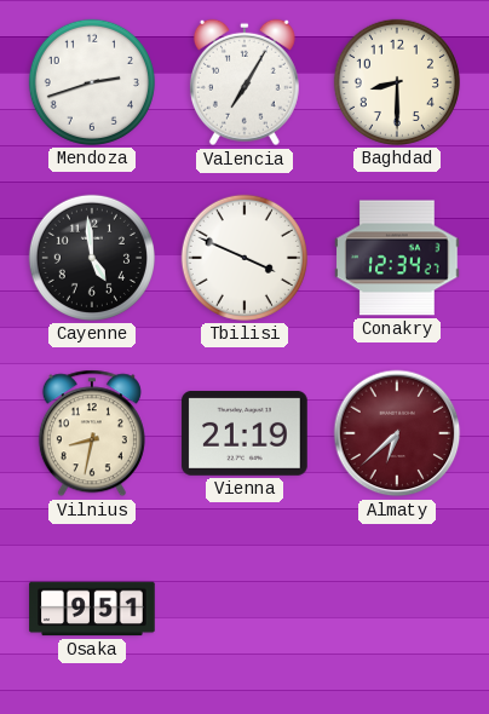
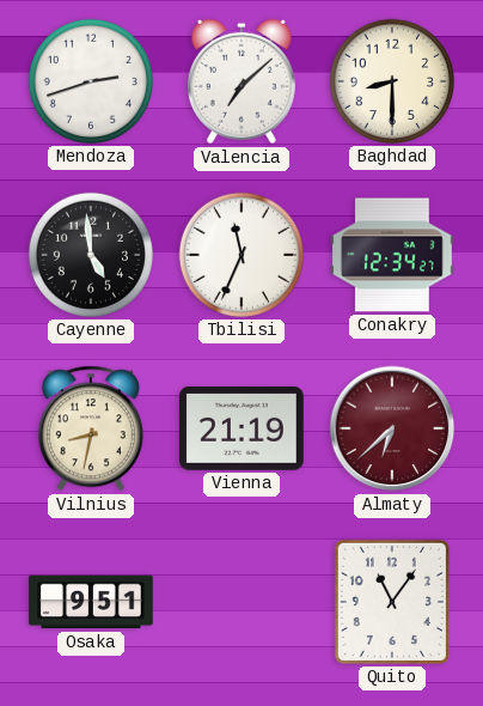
Valencia: 7:05 -> 7:08 (241, 81)
Tbilisi: 3:49 -> 11:34 (241, 255)
Quito: none -> 11:06 (392, 602)
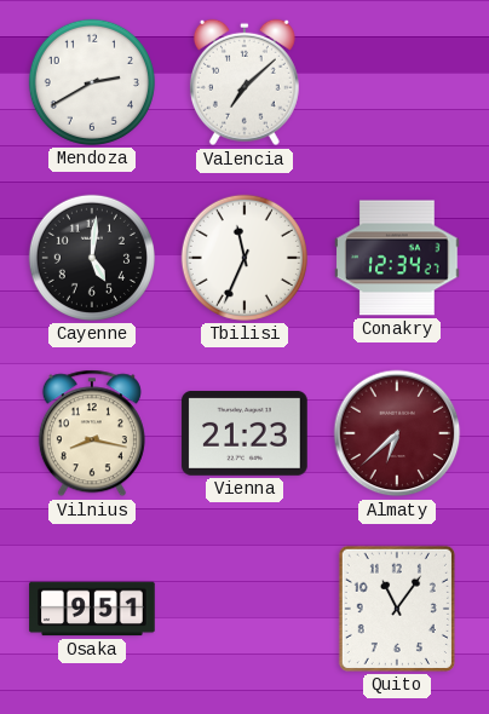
Mendoza: 2:42 -> 2:40 (92, 82)
Baghdad: 8:30 -> none (392, 81)
Cayenne: 4:59 -> 5:01 (92, 258)
Vilnius: 8:32 -> 8:17 (92, 433)
Vienna: 21:19 -> 21:23 (244, 434)
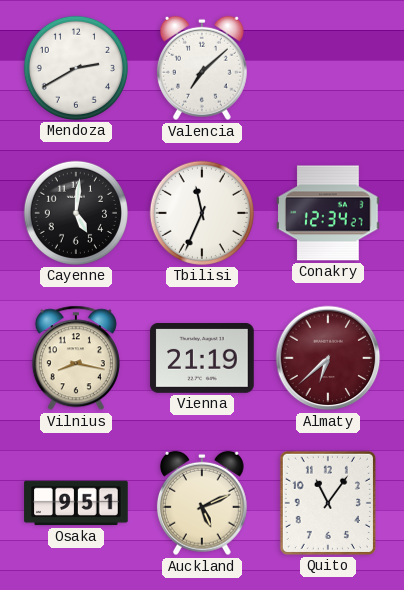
Vienna: 21:23 -> 21:19 (202, 359)
Auckland: none -> 5:11 (202, 503)
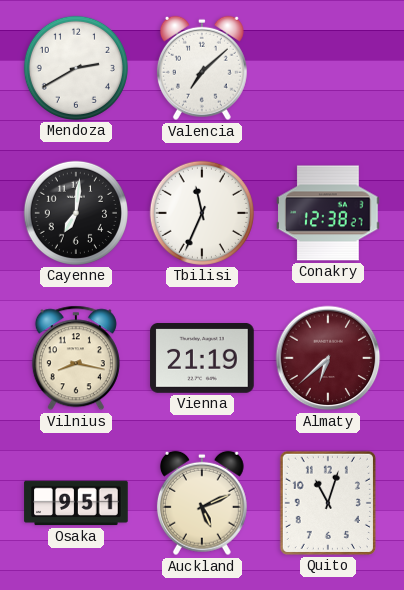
Cayenne: 5:01 -> 7:01 (76, 213)
Conakry: 12:34 -> 12:38 (328, 213)
Quito: 11:06 -> 11:03 (328, 503)
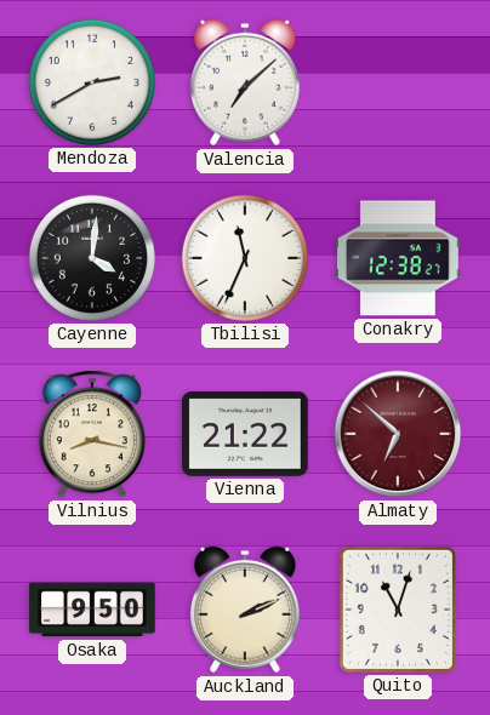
Cayenne: 7:01 -> 4:01 (92, 258)
Vienna: 21:19 -> 21:22 (245, 435)
Almaty: 6:38 -> 6:52 (398, 434)
Osaka: 9:51 -> 9:50 (92, 610)
Auckland: 5:11 -> 2:11 (245, 610)
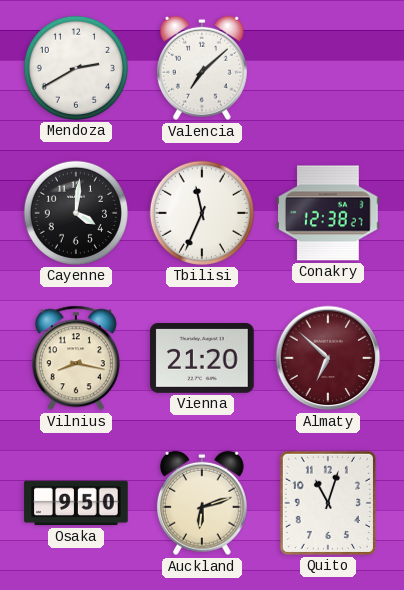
Vienna: 21:22 -> 21:20 (202, 359)
Auckland: 2:11 -> 6:12 (202, 503)
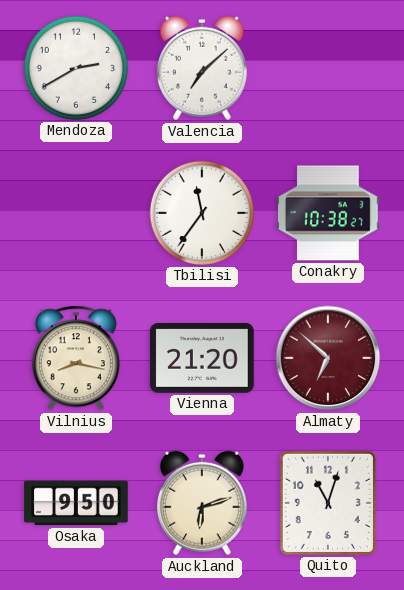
Cayenne: 4:01 -> none (76, 213)
Tbilisi: 11:34 -> 11:36 (202, 213)
Conakry: 12:38 -> 10:38 (328, 213)
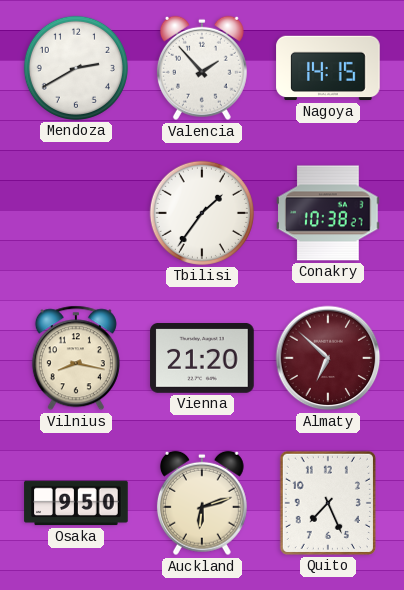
Valencia: 7:08 -> 1:53 (202, 68)
Nagoya: none -> 14:15 (328, 68)
Tbilisi: 11:36 -> 1:36 (202, 213)
Quito: 11:03 -> 7:26 (328, 503)
